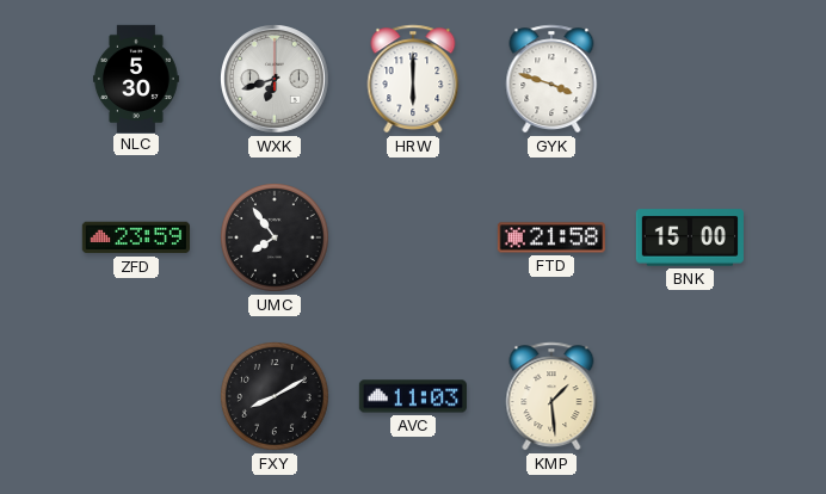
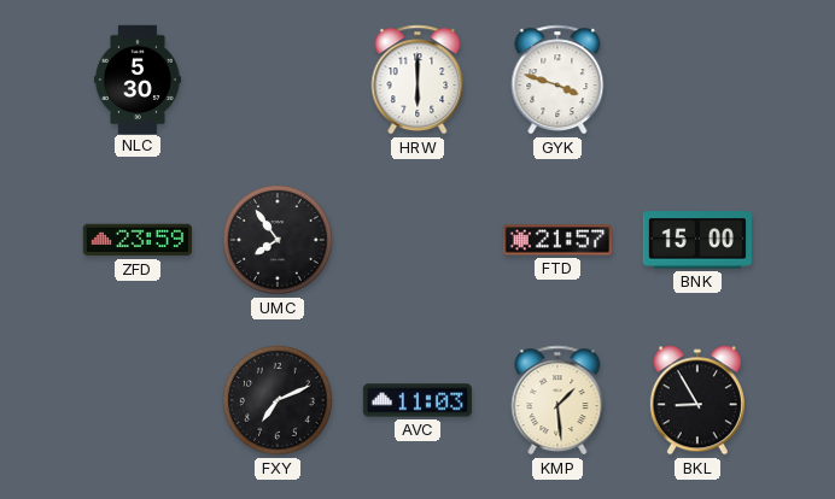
WXK: 6:42 -> none (276, 80)
FTD: 21:58 -> 21:57 (557, 240)
FXY: 8:10 -> 7:11 (278, 400)
BKL: none -> 8:55 (697, 400)
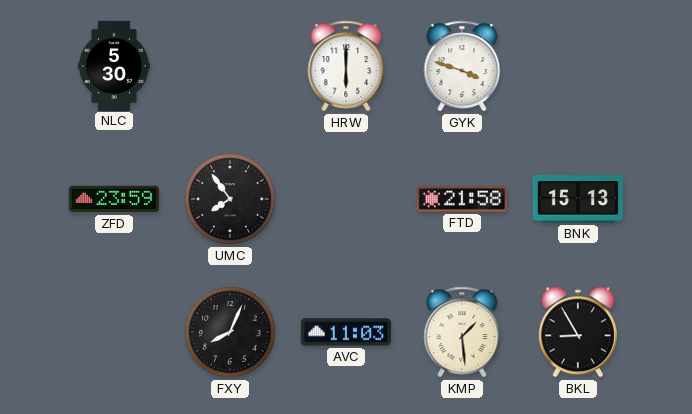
FTD: 21:57 -> 21:58 (462, 199)
BNK: 15:00 -> 15:13 (578, 199)
FXY: 7:11 -> 8:04 (230, 332)
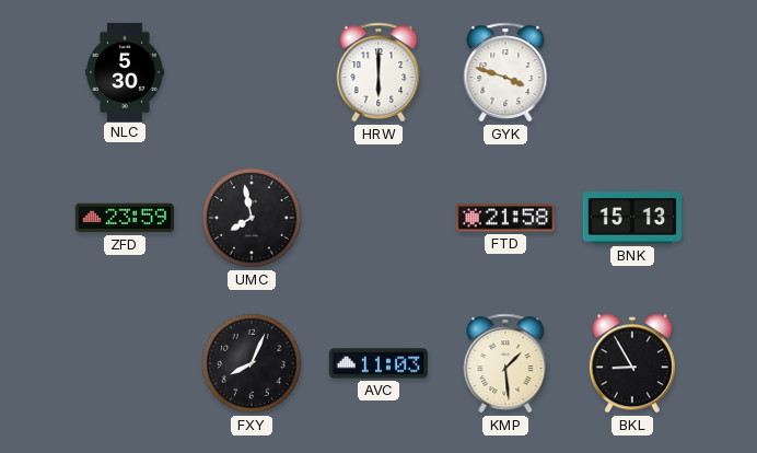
UMC: 7:54 -> 7:58 (252, 218)
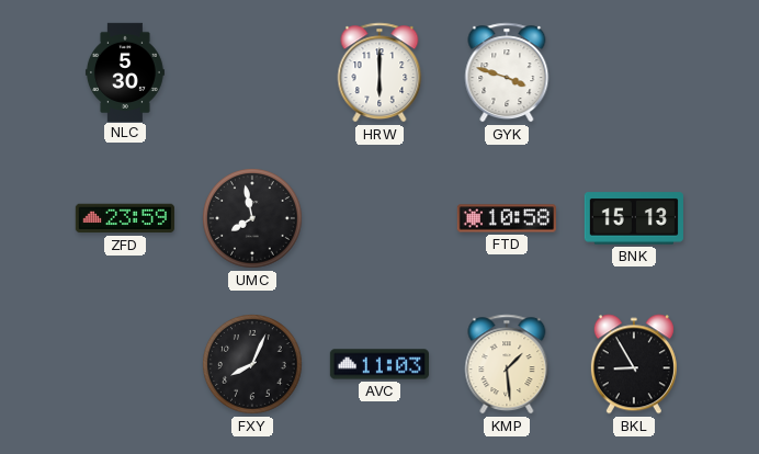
FTD: 21:58 -> 10:58 (507, 218)
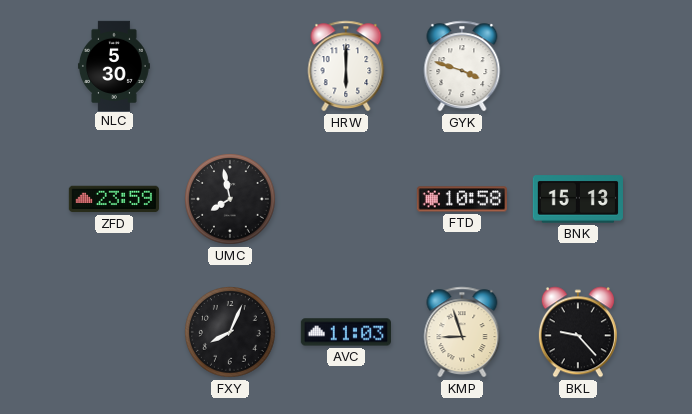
KMP: 1:29 -> 8:57 (462, 332)
BKL: 8:55 -> 9:23 (578, 332)
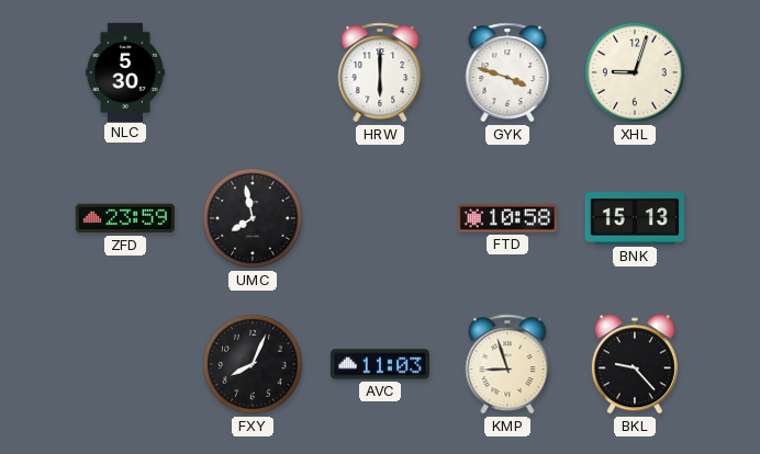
XHL: none -> 9:03 (635, 72)
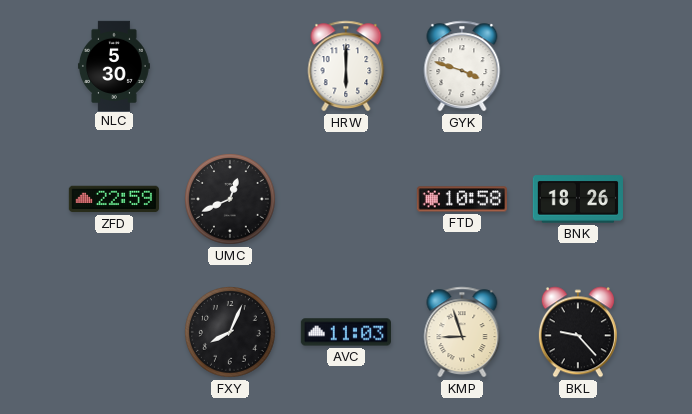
XHL: 9:03 -> none (635, 72)
ZFD: 23:59 -> 22:59 (114, 199)
UMC: 7:58 -> 12:41 (230, 199)
BNK: 15:13 -> 18:26 (578, 199)
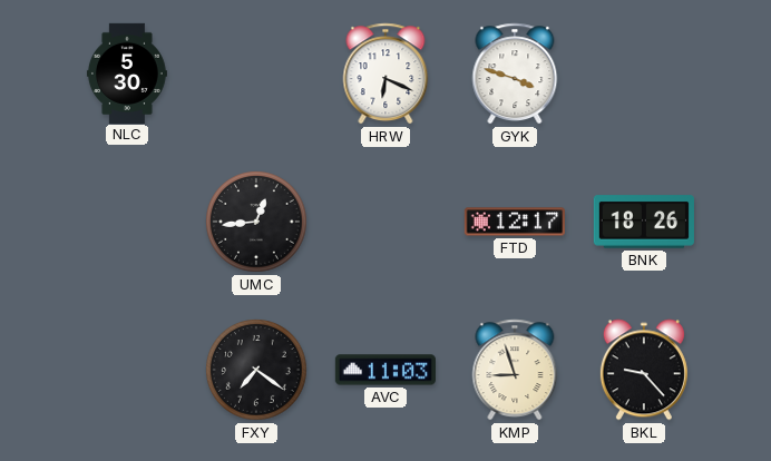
HRW: 6:00 -> 6:19 (385, 73)
ZFD: 22:59 -> none (114, 199)
UMC: 12:41 -> 12:44 (256, 222)
FTD: 10:58 -> 12:17 (515, 222)
FXY: 8:04 -> 7:21 (256, 370)
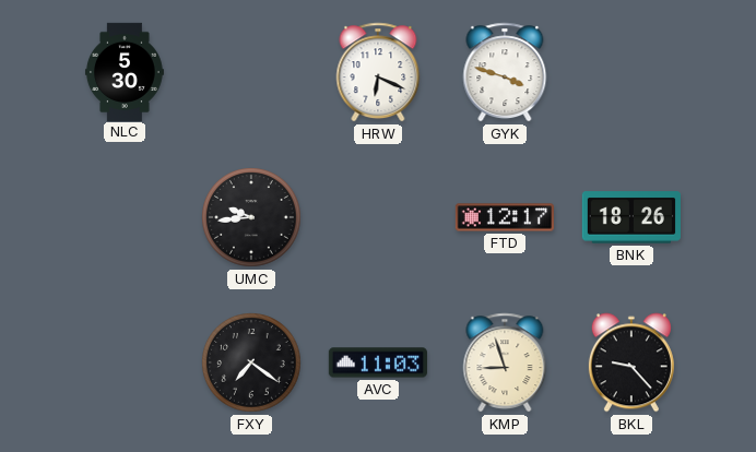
UMC: 12:44 -> 9:44 (251, 217)
